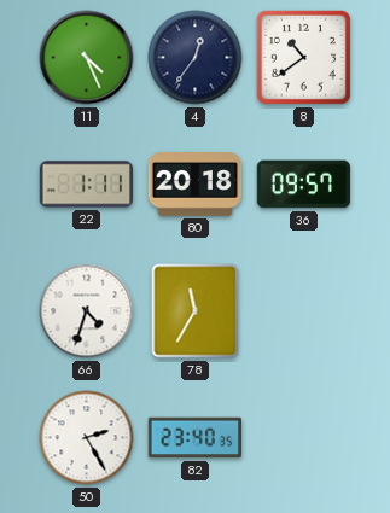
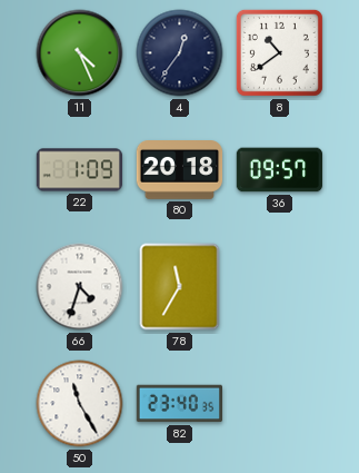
22: 1:11 -> 1:09 (80, 170)
50: 2:25 -> 11:25 (80, 404)
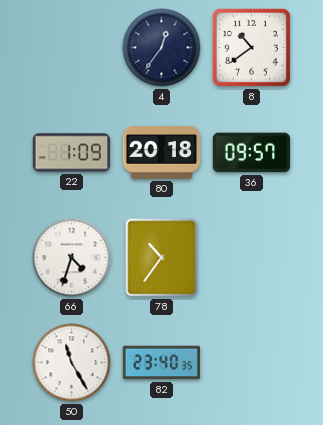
11: 4:26 -> none (80, 53)
78: 11:35 -> 10:36 (162, 258)
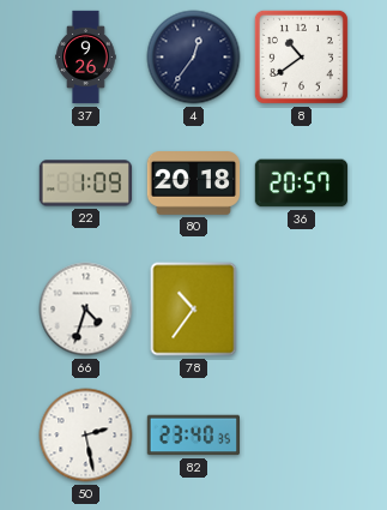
37: none -> 9:26 (86, 58)
36: 09:57 -> 20:57 (302, 184)
50: 11:25 -> 2:28 (86, 436)
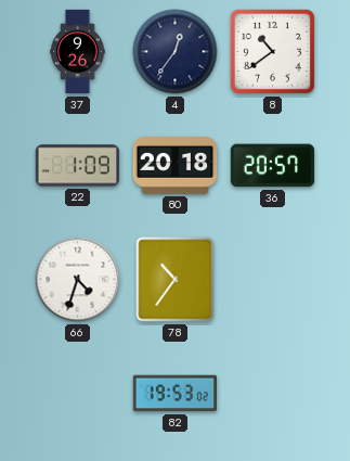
50: 2:28 -> none (86, 436)
82: 23:40 -> 19:53 (174, 394)
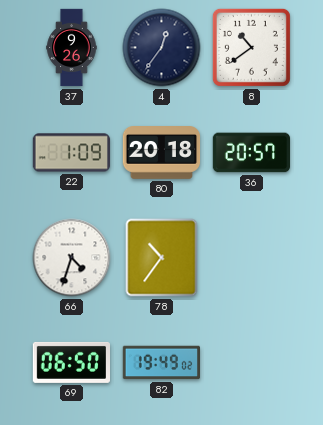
69: none -> 06:50 (71, 362)
82: 19:53 -> 19:49 (161, 363)
